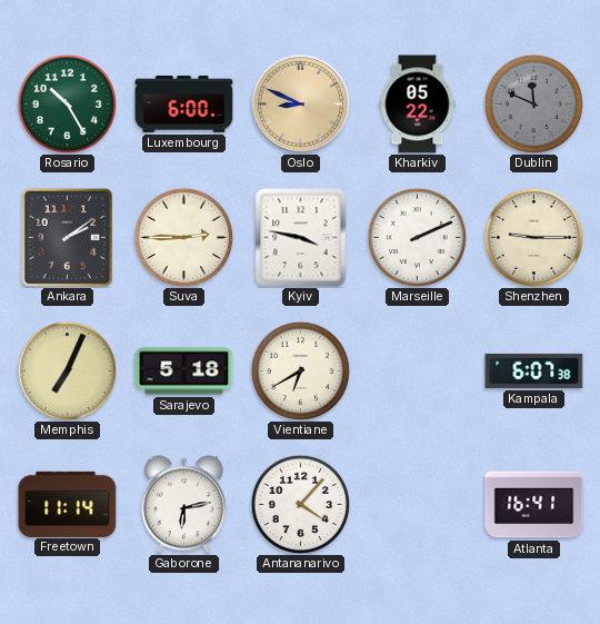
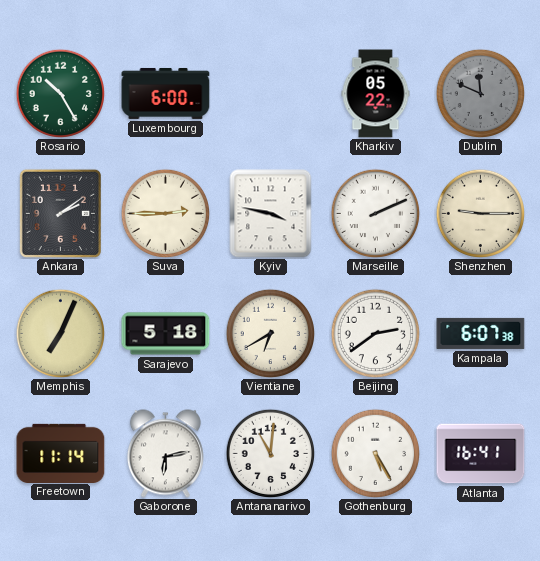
Oslo: 8:49 -> none (300, 103)
Beijing: none -> 2:39 (375, 333)
Antananarivo: 4:07 -> 11:01 (270, 453)
Gothenburg: none -> 5:25 (375, 453)
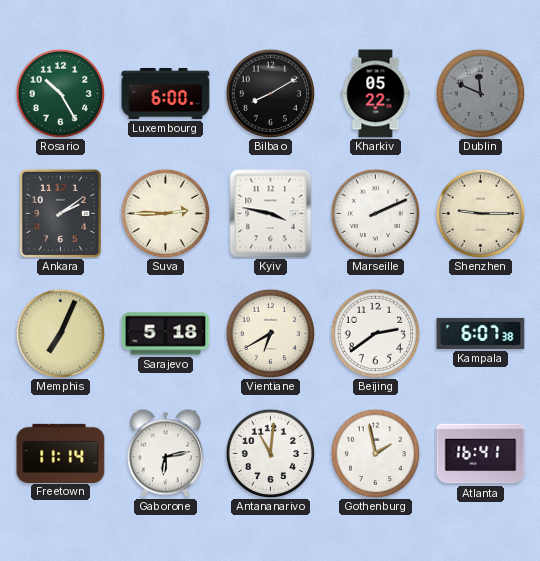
Bilbao: none -> 8:10 (270, 93)
Gothenburg: 5:25 -> 1:58 (375, 453)
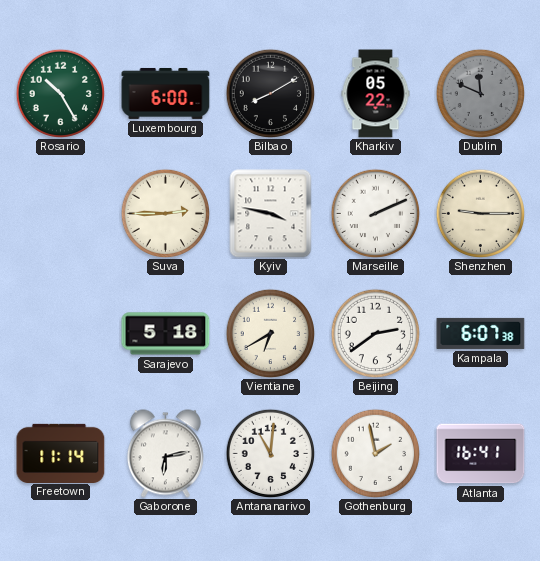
Ankara: 2:09 -> none (60, 213)
Memphis: 7:04 -> none (60, 333)
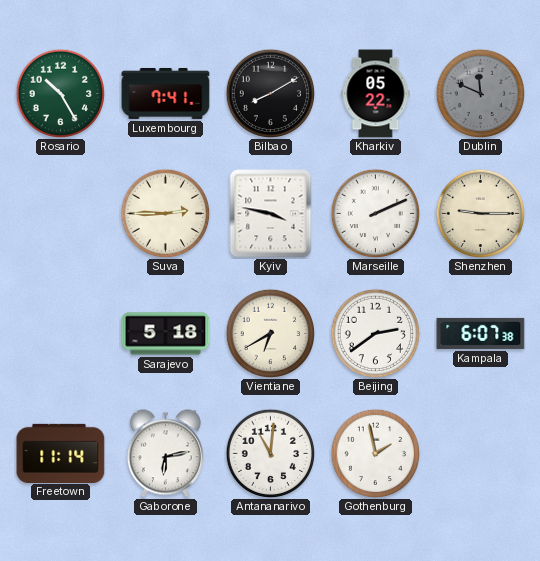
Luxembourg: 6:00 -> 7:41 (166, 93)
Atlanta: 16:41 -> none (481, 454)
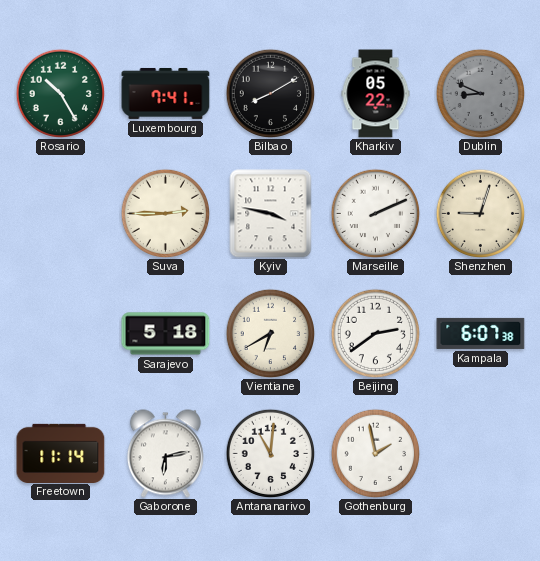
Dublin: 11:49 -> 8:49 (480, 93)
Shenzhen: 9:15 -> 9:03 (480, 213)
